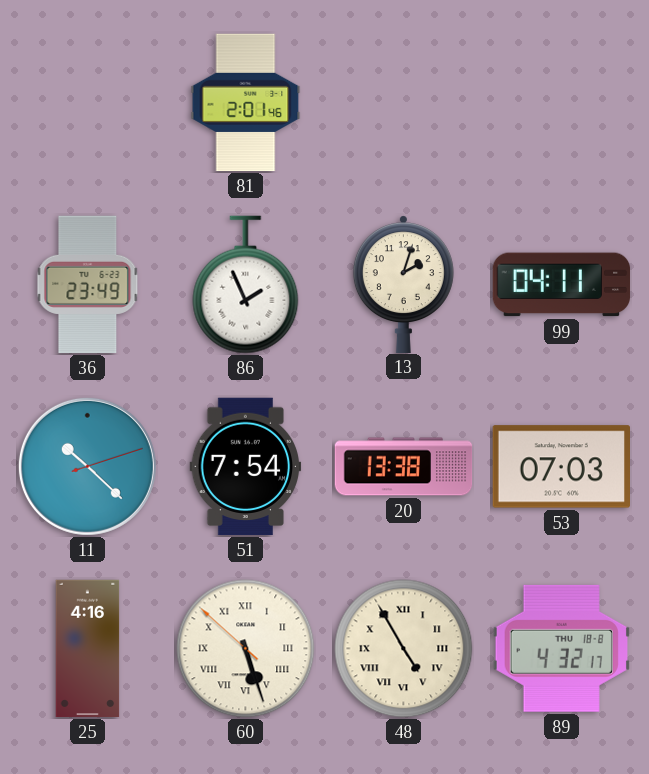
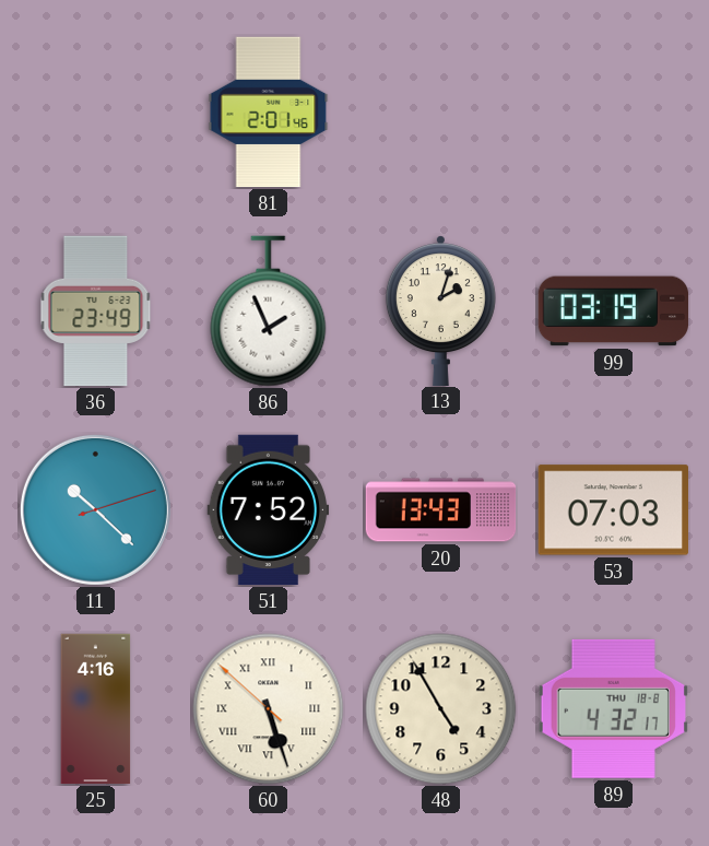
99: 04:11 -> 03:19 (614, 312)
51: 7:54 -> 7:52 (269, 510)
20: 13:38 -> 13:43 (441, 510)
48 numerals: Roman -> Arabic (441, 709)
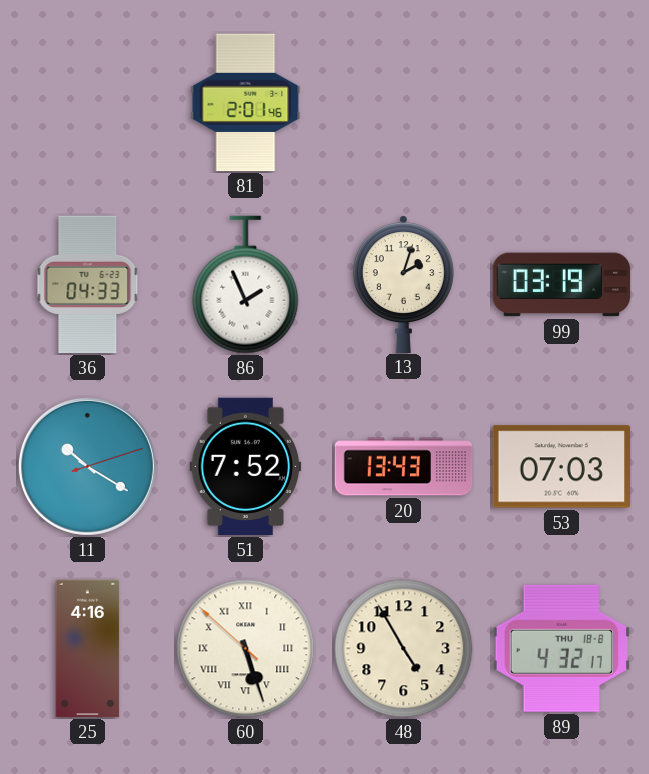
36: 23:49 -> 04:33 (88, 285)
11: 10:22 -> 10:20 (87, 466)
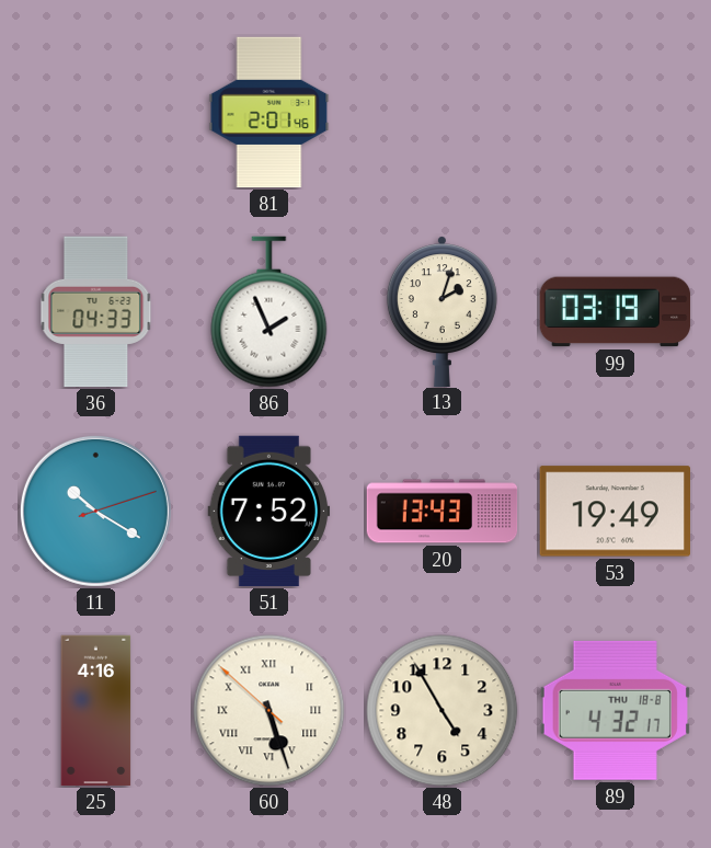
53: 07:03 -> 19:49 (615, 512)
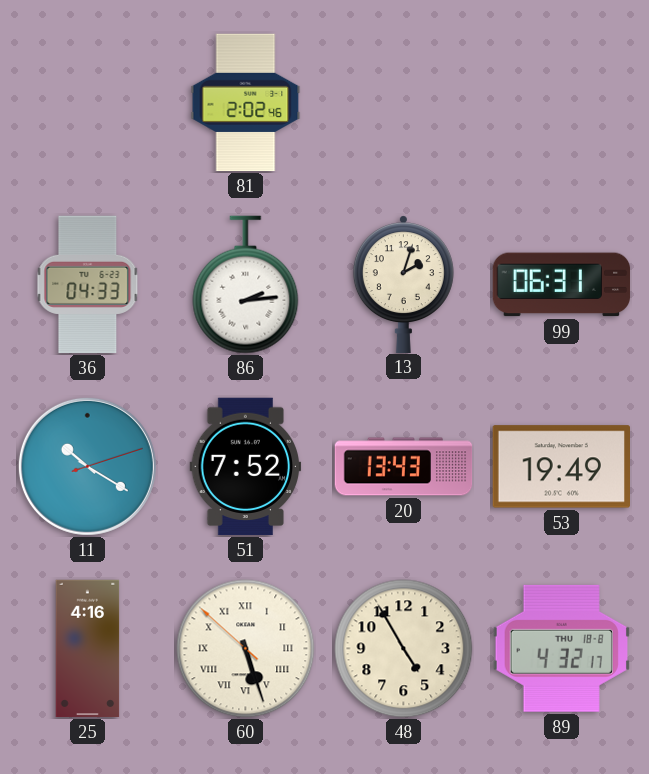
81: 2:01 -> 2:02 (246, 103)
86: 1:56 -> 2:14 (246, 285)
99: 03:19 -> 06:31 (562, 285)
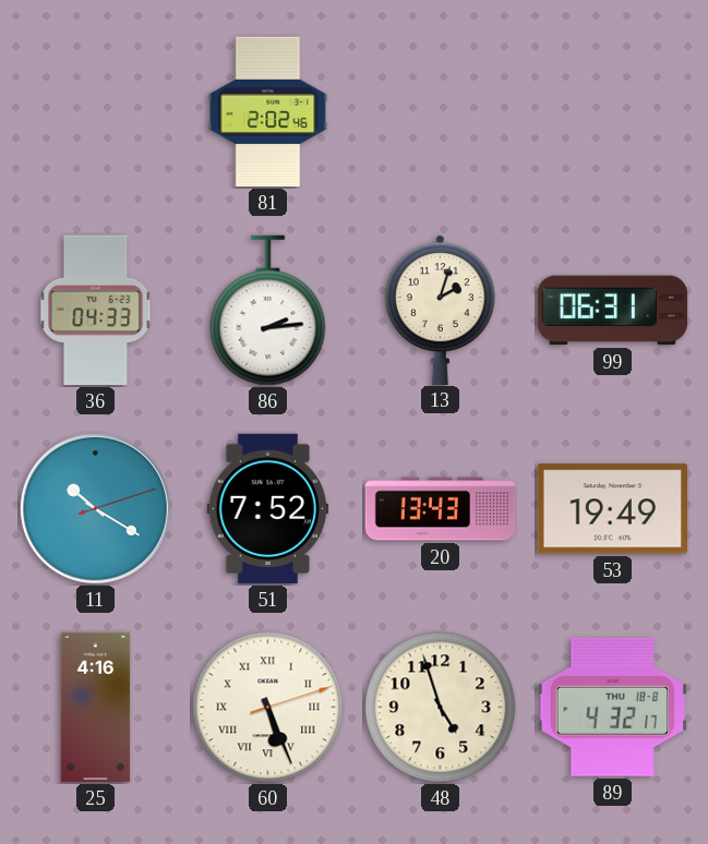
60: 5:26:52 -> 5:26:12 (268, 708)
48: 4:55 -> 4:57 (441, 708)
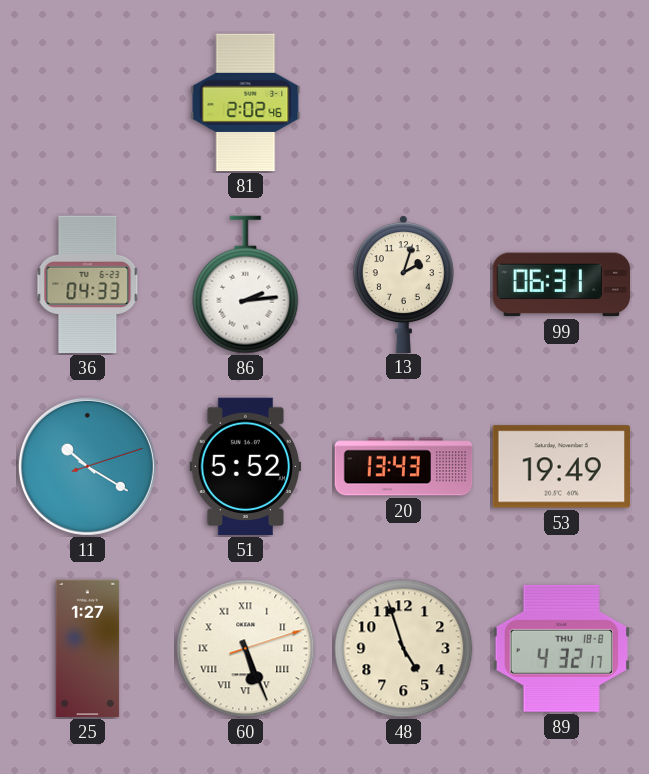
51: 7:52 -> 5:52 (246, 467)
25: 4:16 -> 1:27 (88, 649)
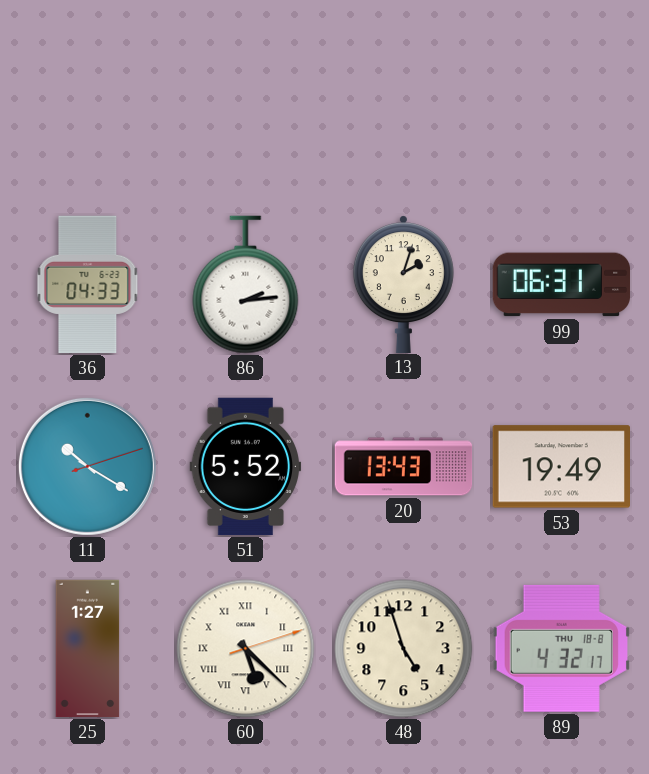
81: 2:02 -> none (246, 103)
60: 5:26 -> 5:22 (246, 649)
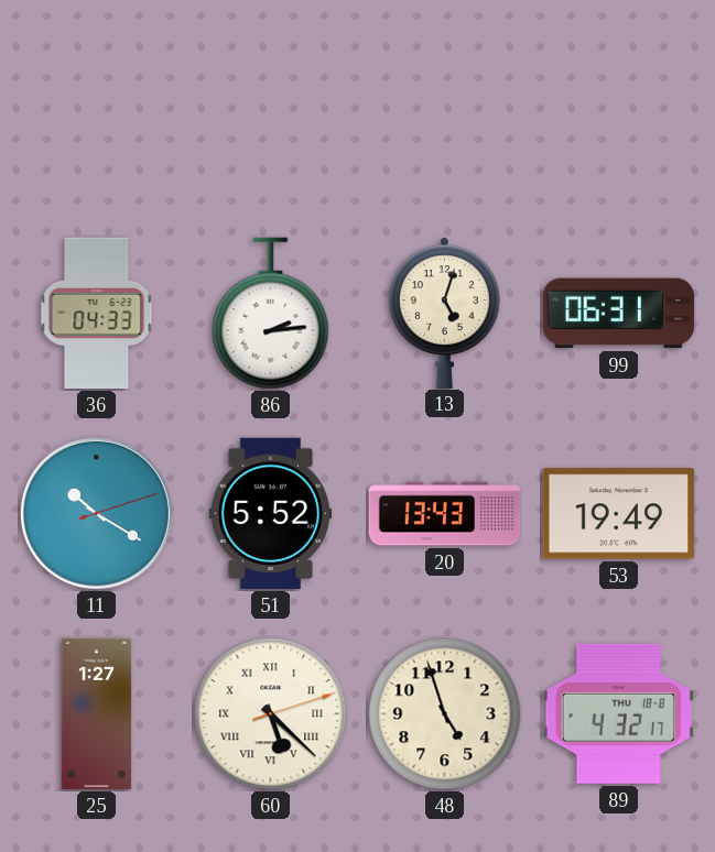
13: 2:03 -> 5:03 (444, 313)
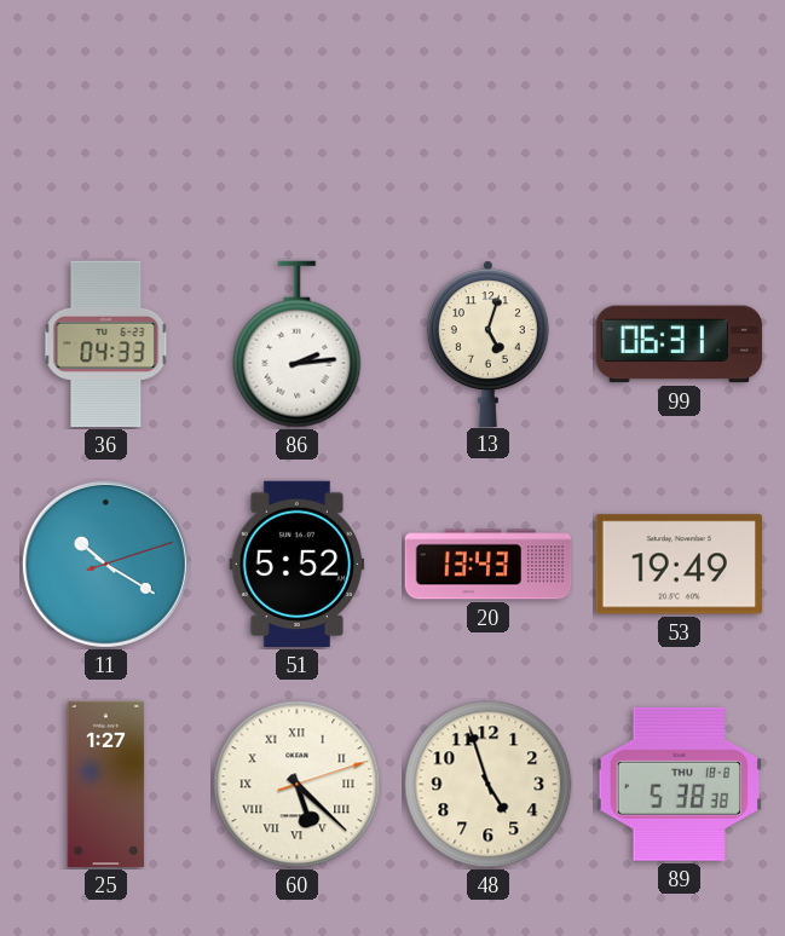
89: 4:32 -> 5:38 (679, 784)
